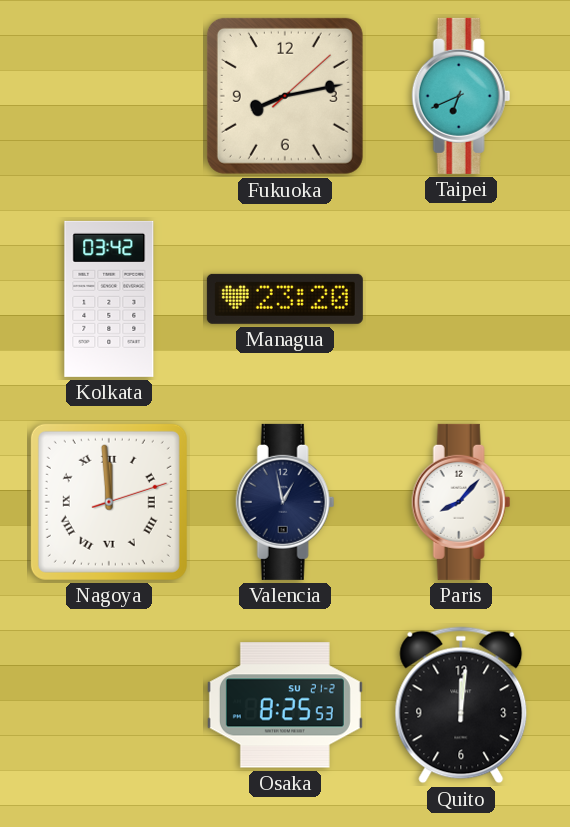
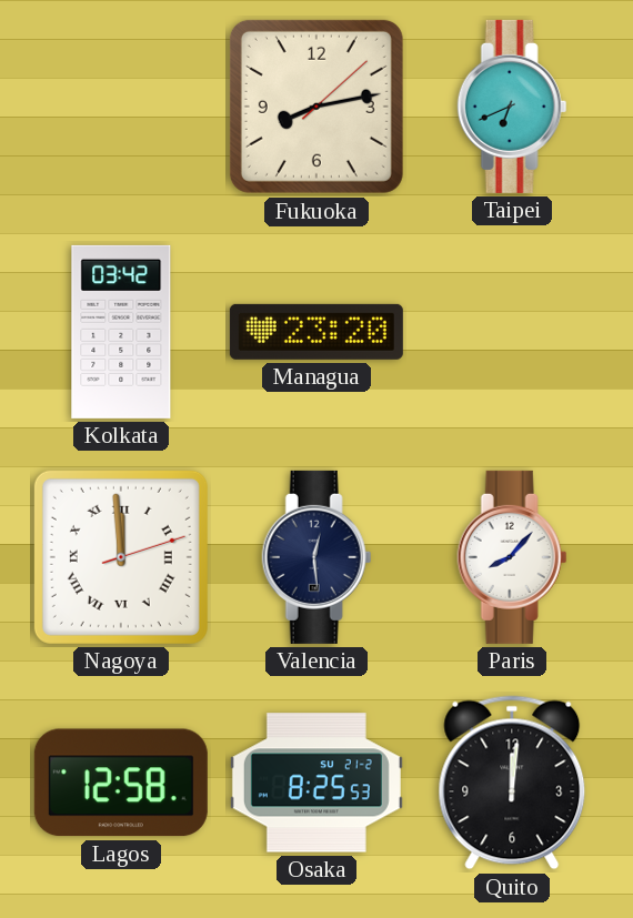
Valencia: 12:58 -> 12:29 (316, 557)
Lagos: none -> 12:58 (121, 783)
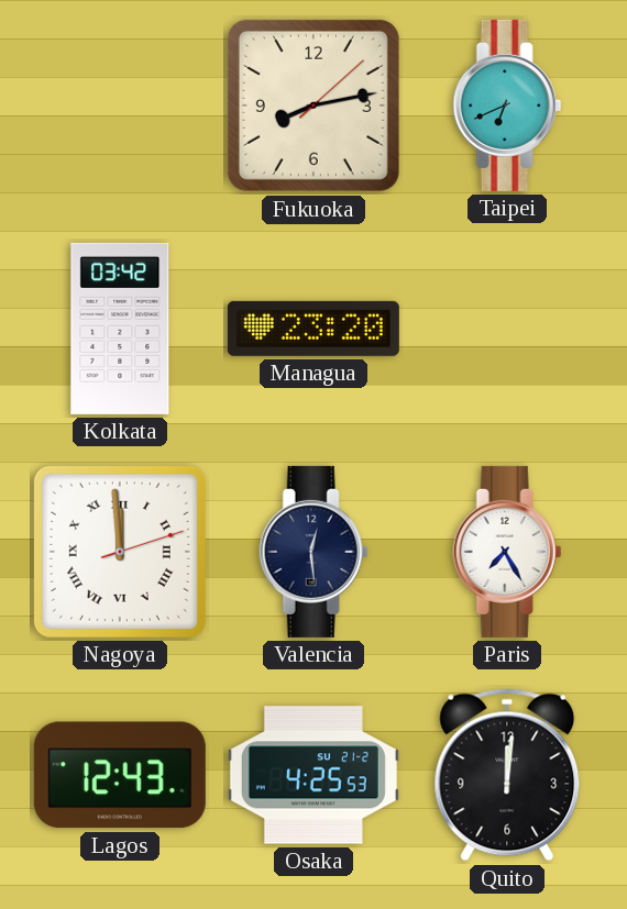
Paris: 8:07 -> 7:25 (507, 552)
Lagos: 12:58 -> 12:43 (120, 775)
Osaka: 8:25 -> 4:25 (313, 775)
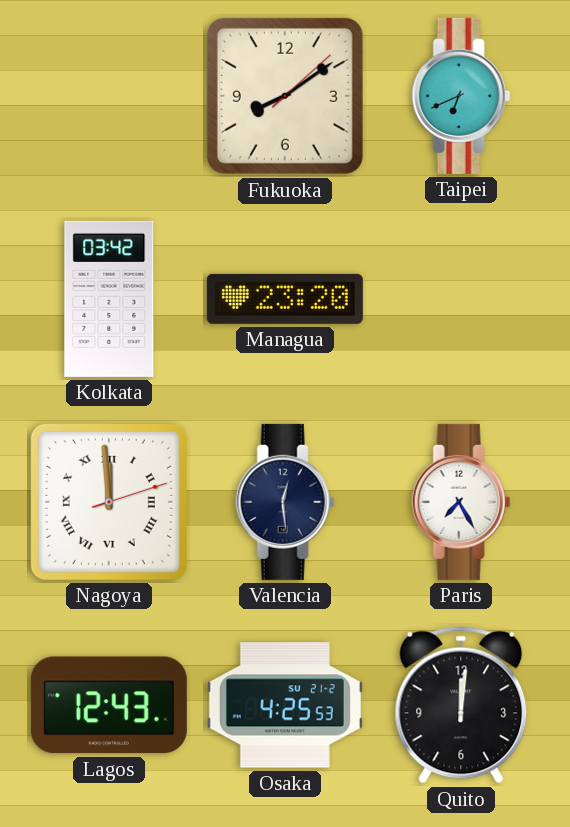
Fukuoka: 8:13 -> 8:09 (285, 96)
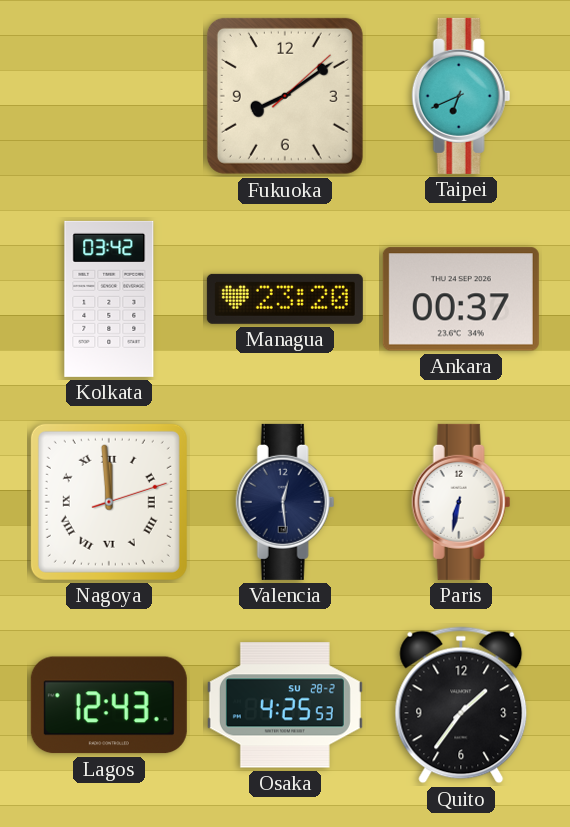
Ankara: none -> 00:37 (461, 299)
Paris: 7:25 -> 6:32 (461, 502)
Osaka date: SU 21-2 -> SU 28-2 (285, 705)
Quito: 12:01 -> 1:36 (461, 705)
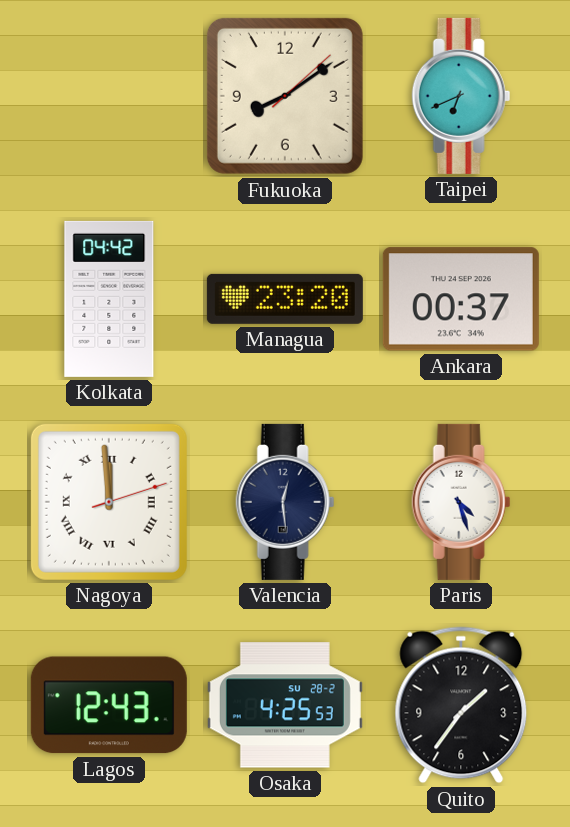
Kolkata: 03:42 -> 04:42 (109, 299)
Paris: 6:32 -> 4:27 (461, 502)
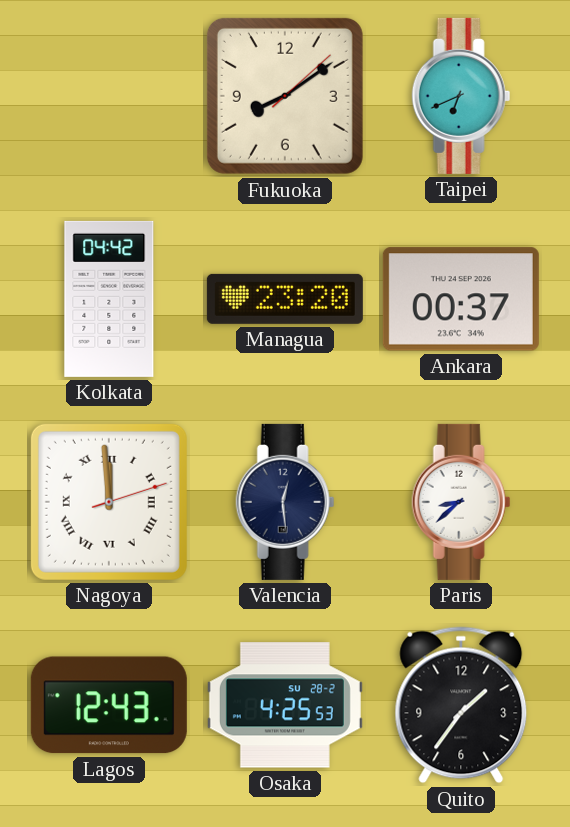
Paris: 4:27 -> 8:38 (461, 502)
